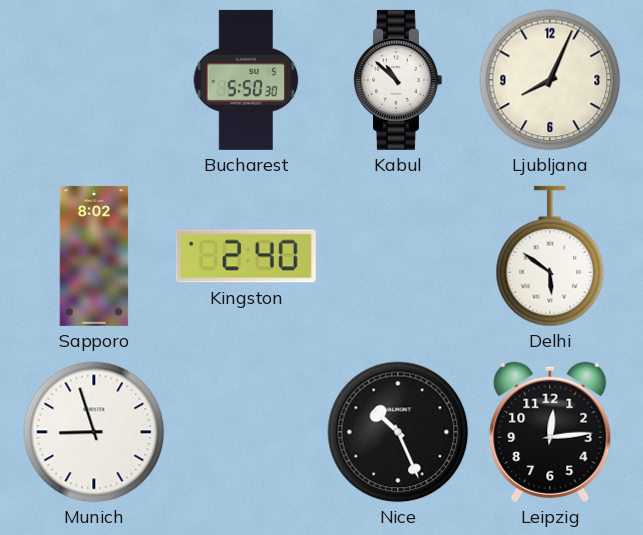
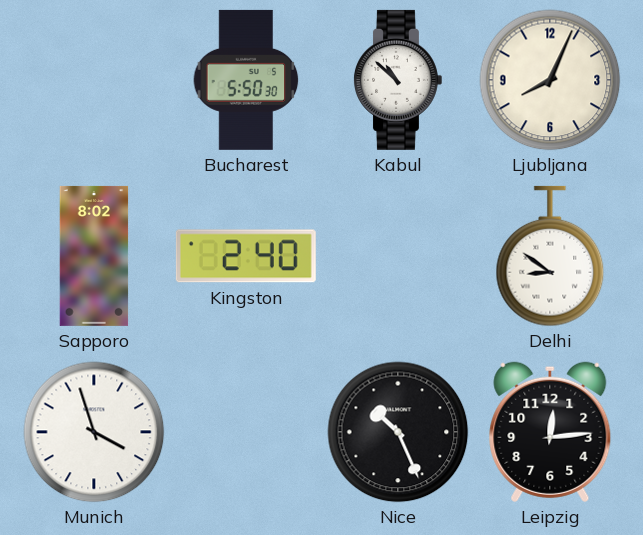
Delhi: 5:51 -> 8:51 (550, 256)
Munich: 8:57 -> 3:57 (94, 432)
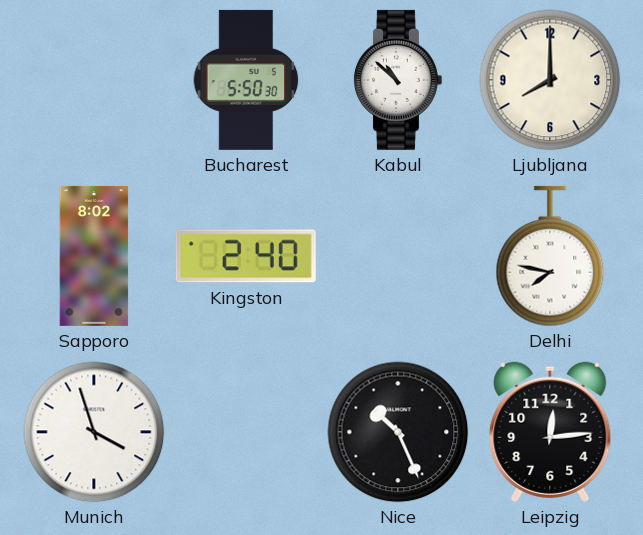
Ljubljana: 8:04 -> 8:00 (550, 80)
Delhi: 8:51 -> 7:47 (550, 256)
